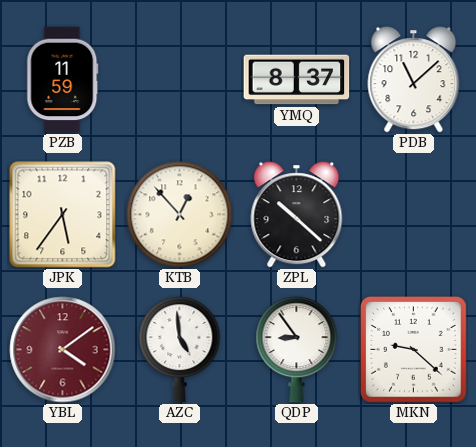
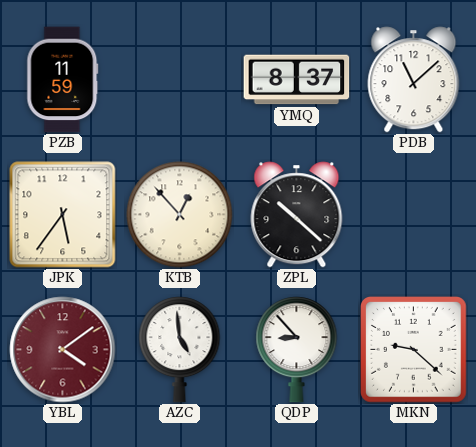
QDP: 8:54 -> 8:53 (297, 350)
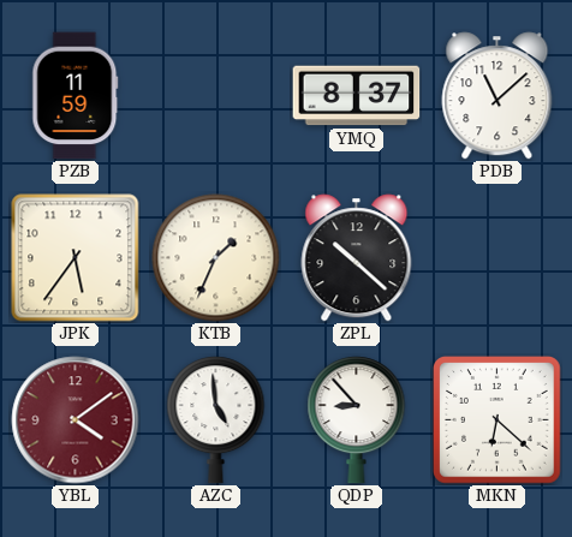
KTB: 12:53 -> 1:34 (216, 258)
MKN: 9:22 -> 6:22 (497, 420)
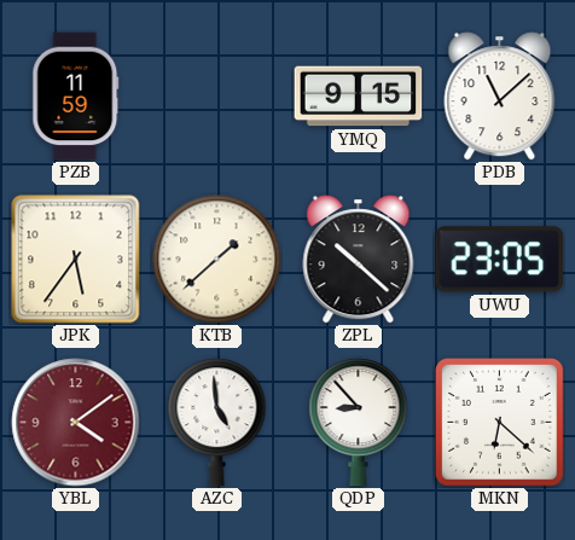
YMQ: 8:37 -> 9:15 (359, 97)
KTB: 1:34 -> 1:38 (217, 260)
UWU: none -> 23:05 (500, 260)
